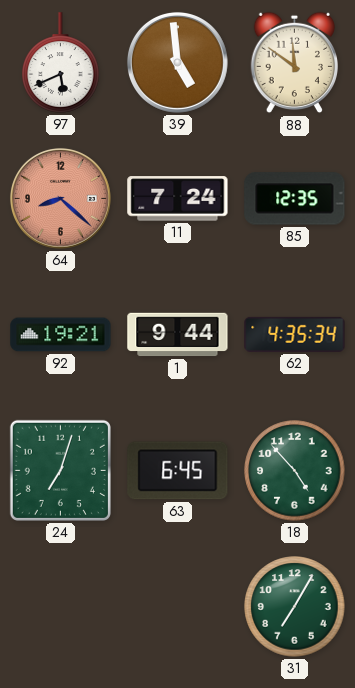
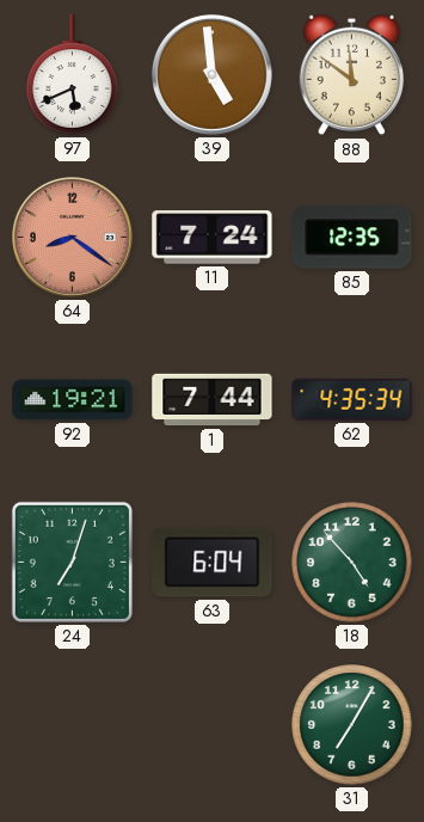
64: 8:22 -> 8:21 (72, 237)
1: 9:44 -> 7:44 (213, 400)
63: 6:45 -> 6:04 (213, 563)
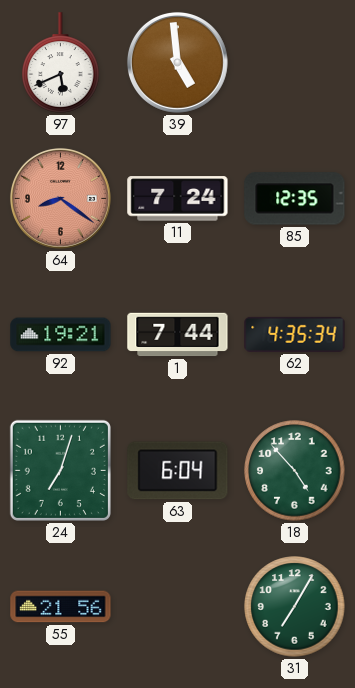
88: 11:51 -> none (351, 75)
55: none -> 21:56 (61, 607)
